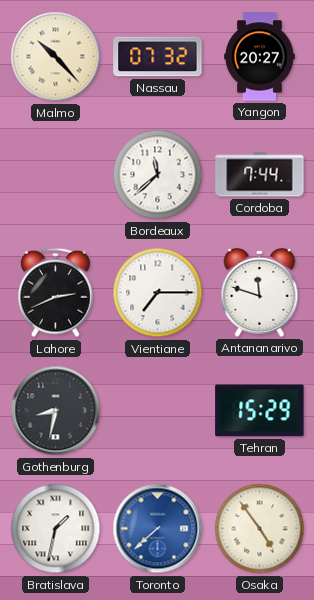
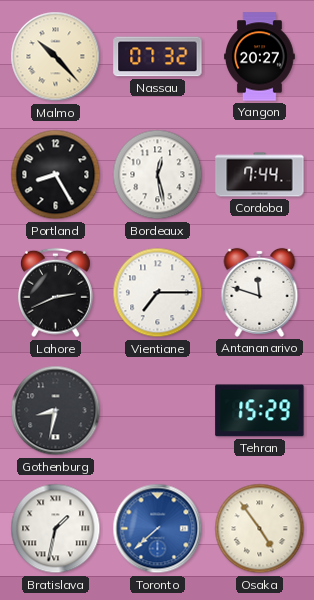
Portland: none -> 8:25 (56, 175)
Bordeaux: 11:38 -> 12:28 (158, 175)
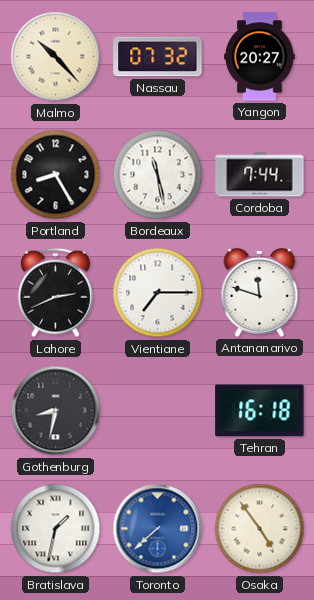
Bordeaux: 12:28 -> 11:28 (158, 175)
Tehran: 15:29 -> 16:18 (260, 411)
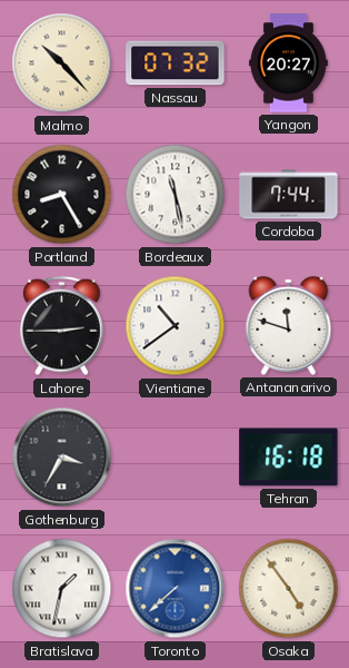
Lahore: 2:41 -> 2:45 (62, 326)
Vientiane: 7:15 -> 10:39 (176, 326)
Gothenburg: 8:32 -> 3:35 (62, 458)
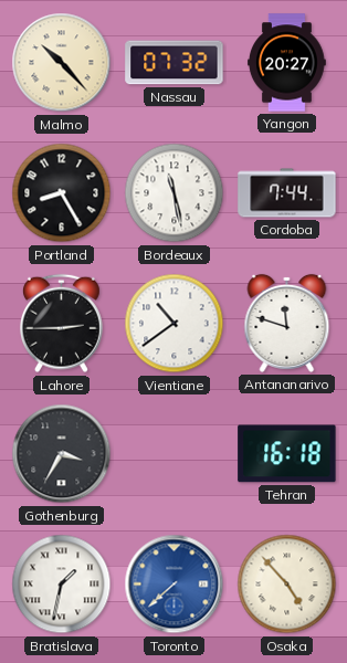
Osaka: 4:54 -> 4:53 (287, 585)
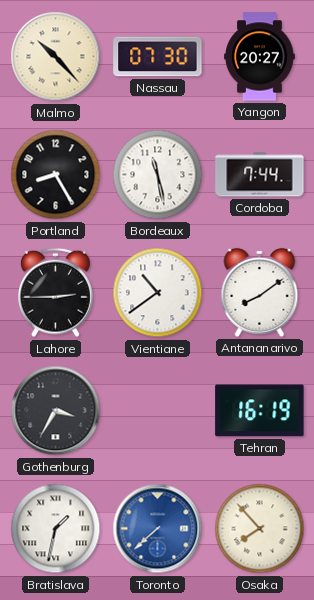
Nassau: 07:32 -> 07:30 (158, 57)
Antananarivo: 11:48 -> 8:09 (260, 292)
Tehran: 16:18 -> 16:19 (260, 411)
Osaka: 4:53 -> 7:53 (260, 529)
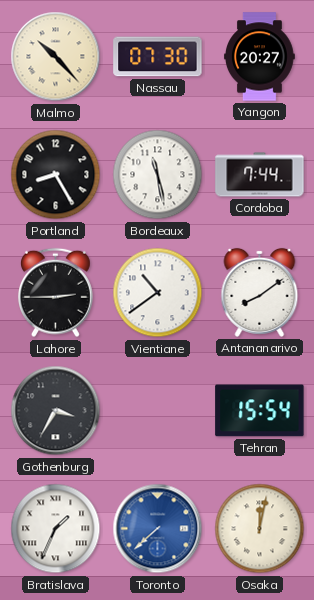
Tehran: 16:19 -> 15:54 (260, 411)
Bratislava: 1:32 -> 1:34 (56, 529)
Osaka: 7:53 -> 12:02 (260, 529)
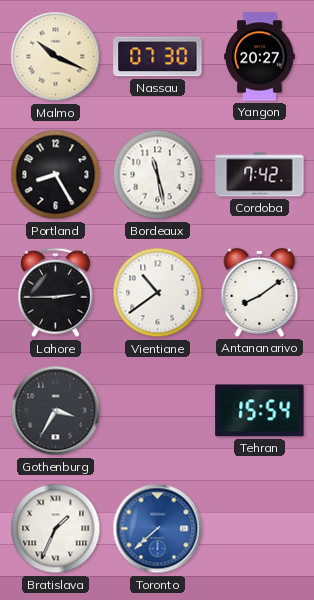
Malmo: 10:23 -> 10:19 (56, 57)
Cordoba: 7:44 -> 7:42 (260, 175)
Osaka: 12:02 -> none (260, 529)
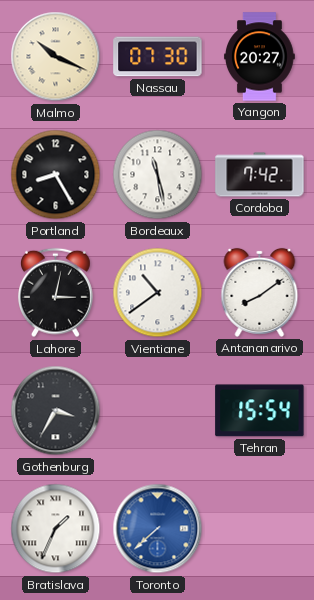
Lahore: 2:45 -> 3:02 (56, 293)
